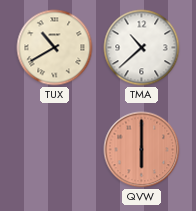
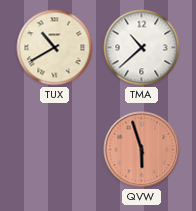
QVW: 6:00 -> 5:57 (142, 150)
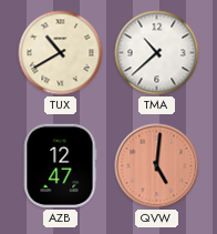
AZB: none -> 12:47 (60, 166)
QVW: 5:57 -> 5:01 (157, 166)
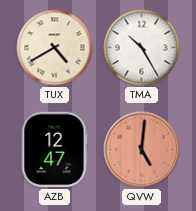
TUX: 10:40 -> 4:40 (55, 48)
TMA: 10:38 -> 10:25 (142, 48)
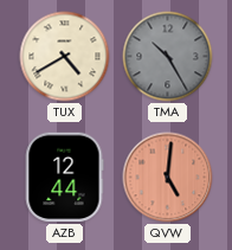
TMA dial: white -> grey (168, 57)
AZB: 12:47 -> 12:44 (64, 178)
